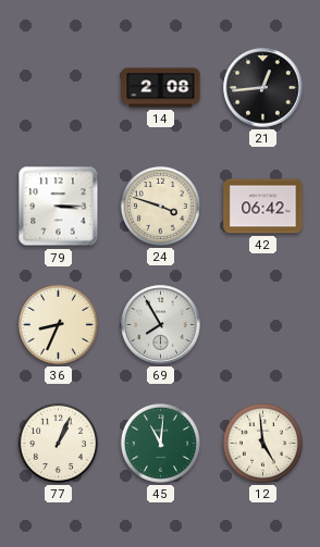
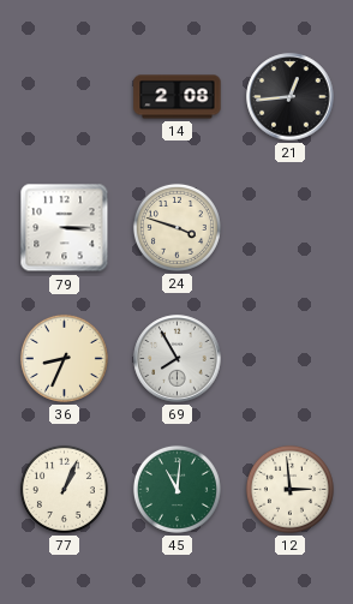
42: 06:42 -> none (263, 207)
12: 4:59 -> 2:59 (289, 489)
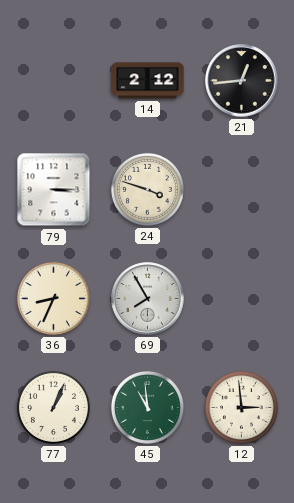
14: 2:08 -> 2:12 (148, 81)
45: 11:01 -> 10:59 (147, 407)
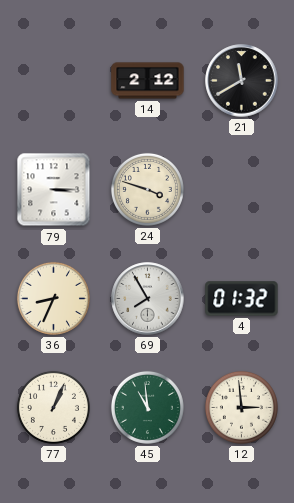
21: 12:44 -> 11:40 (242, 81)
4: none -> 01:32 (242, 299)
